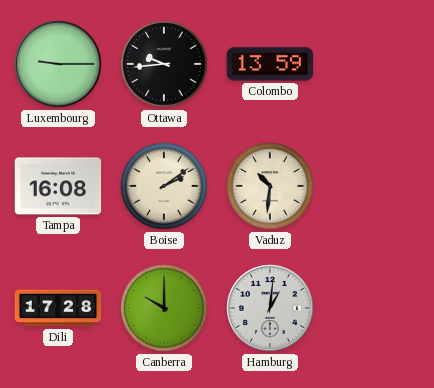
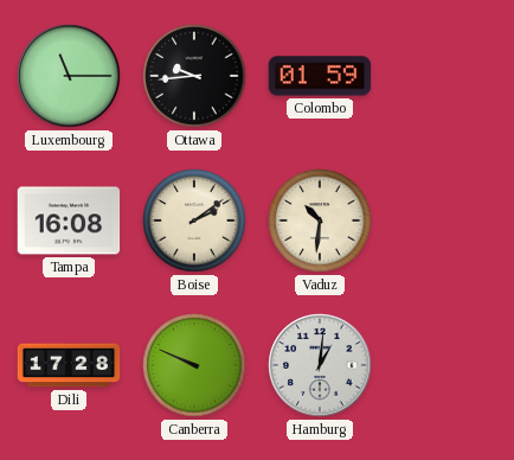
Luxembourg: 9:15 -> 11:15 (69, 76)
Colombo: 13:59 -> 01:59 (320, 76)
Canberra: 10:00 -> 9:49 (194, 365)
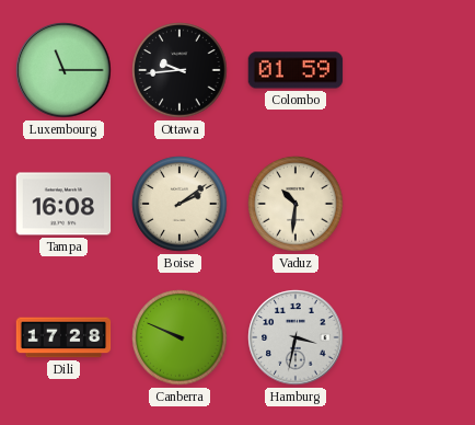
Hamburg: 1:01 -> 3:32 (296, 337)
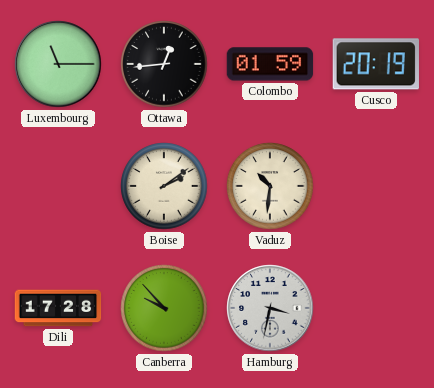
Ottawa: 9:44 -> 12:44 (164, 64)
Cusco: none -> 20:19 (376, 64)
Tampa: 16:08 -> none (63, 204)
Canberra: 9:49 -> 9:53 (164, 308)
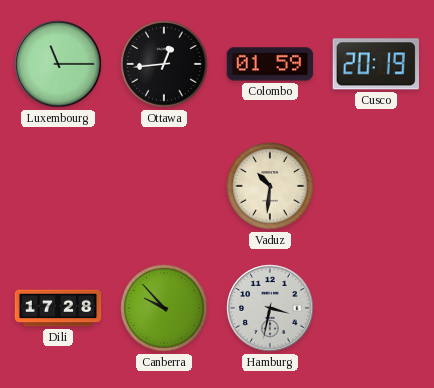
Boise: 2:09 -> none (164, 186)
